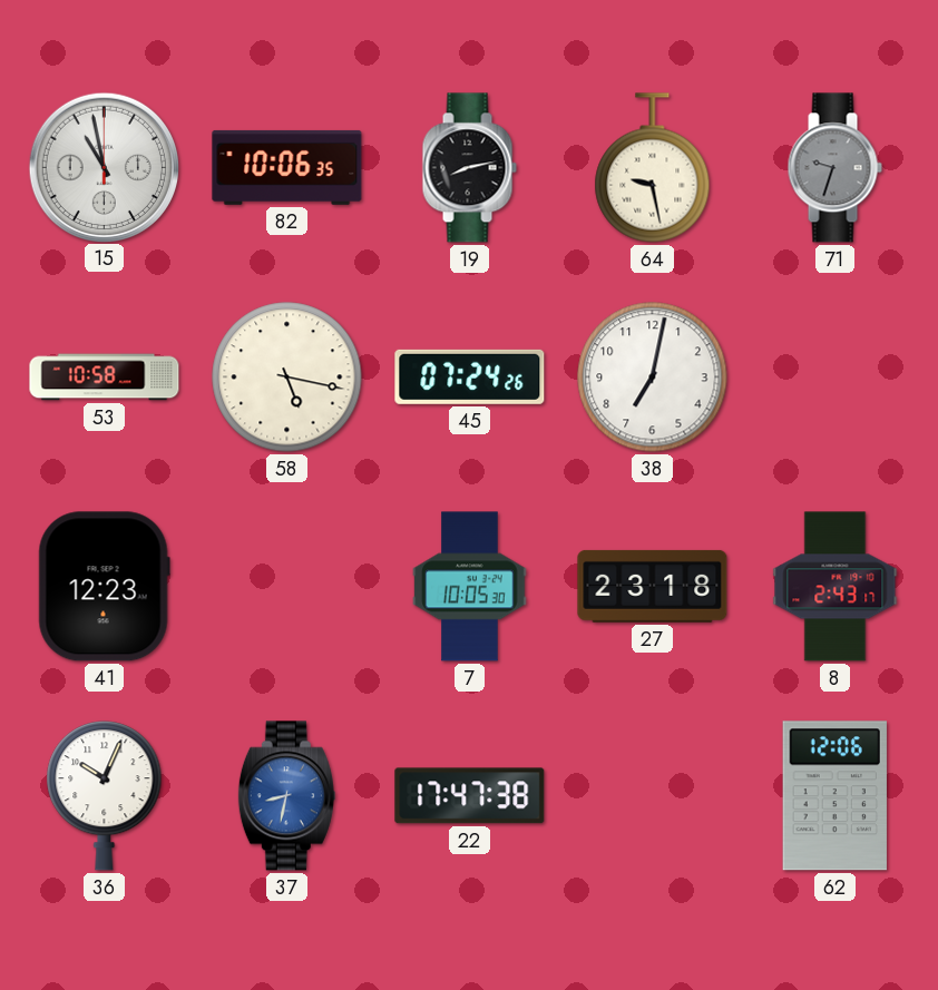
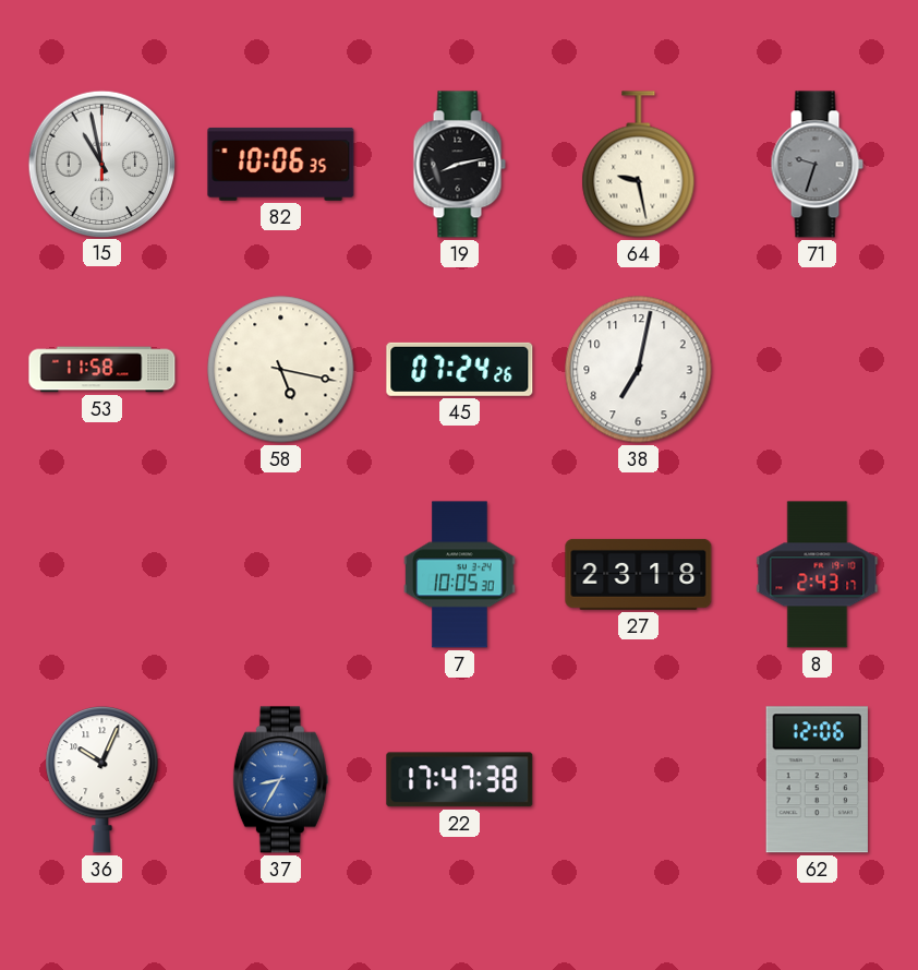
53: 10:58 -> 11:58 (102, 370)
41: 12:23 -> none (104, 587)
37: 8:32 -> 8:35 (280, 780)
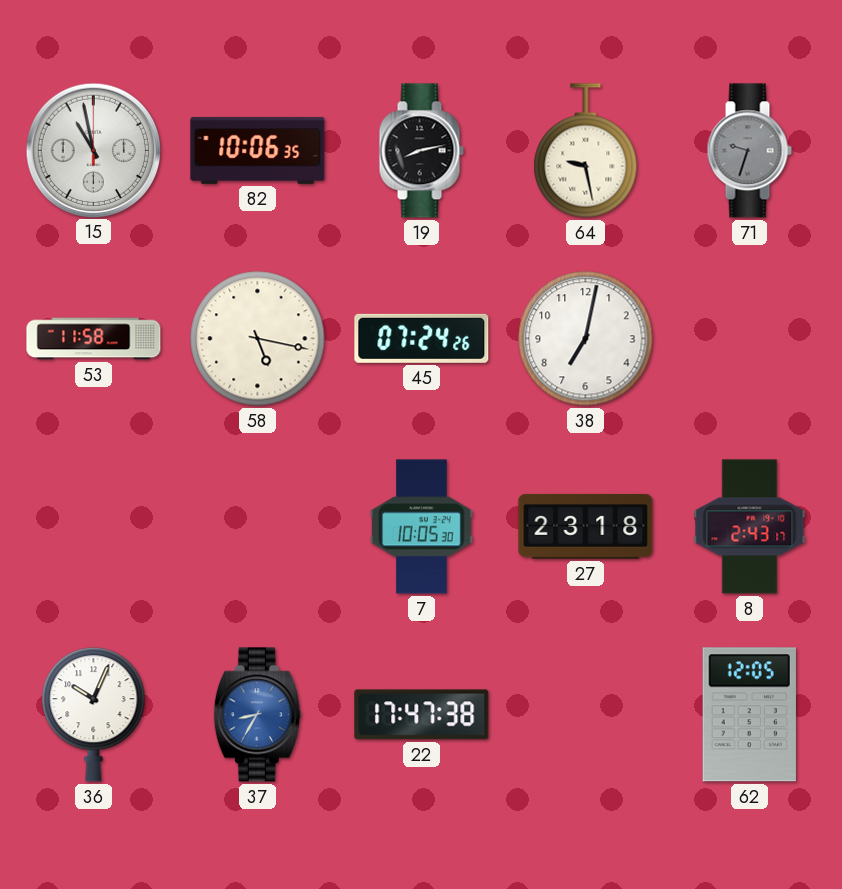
62: 12:06 -> 12:05 (749, 715)
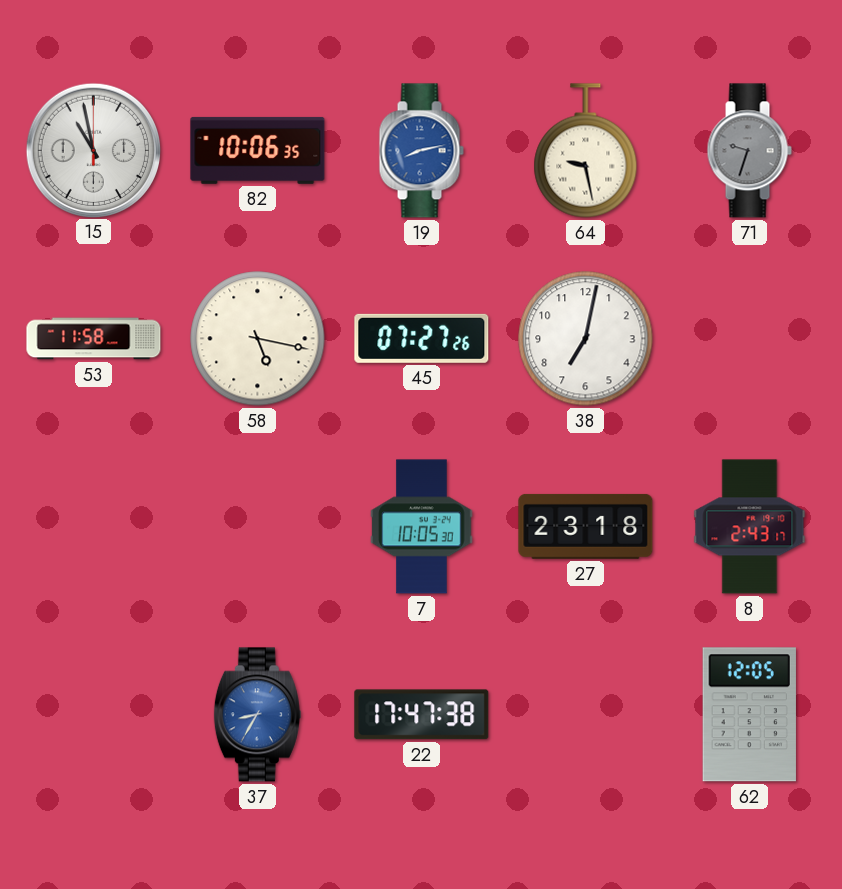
19 dial: black -> blue (421, 151)
45: 07:24 -> 07:27 (422, 338)
36: 10:04 -> none (94, 715)
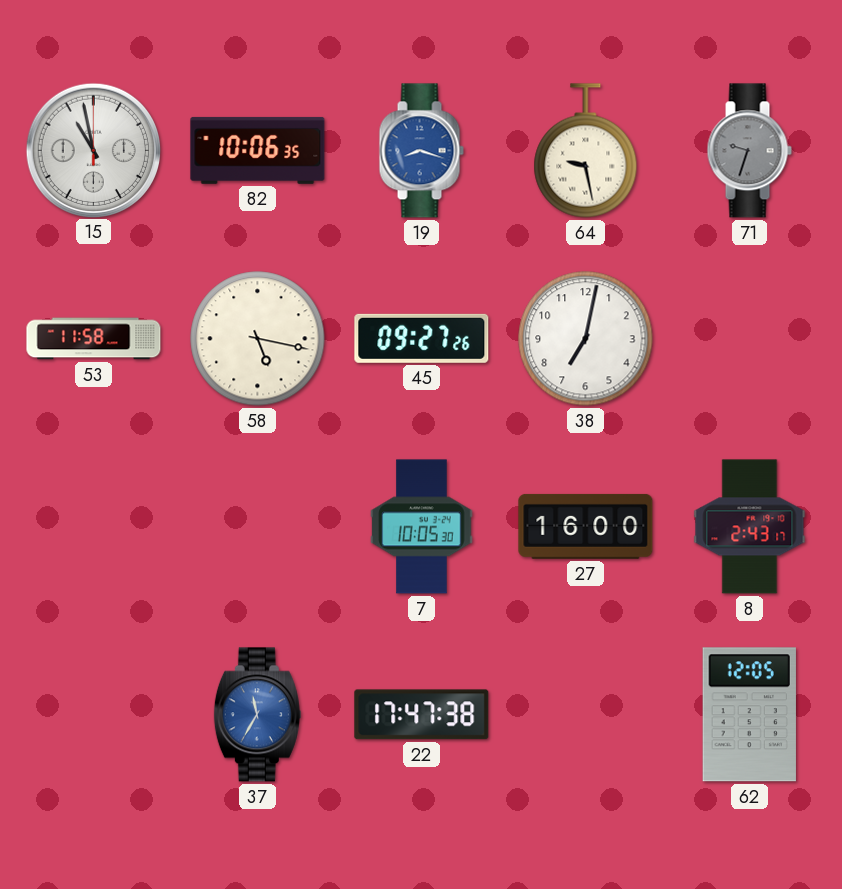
19: 8:13 -> 8:18 (421, 151)
45: 07:27 -> 09:27 (422, 338)
27: 23:18 -> 16:00 (586, 526)
37: 8:35 -> 11:35 (257, 715)
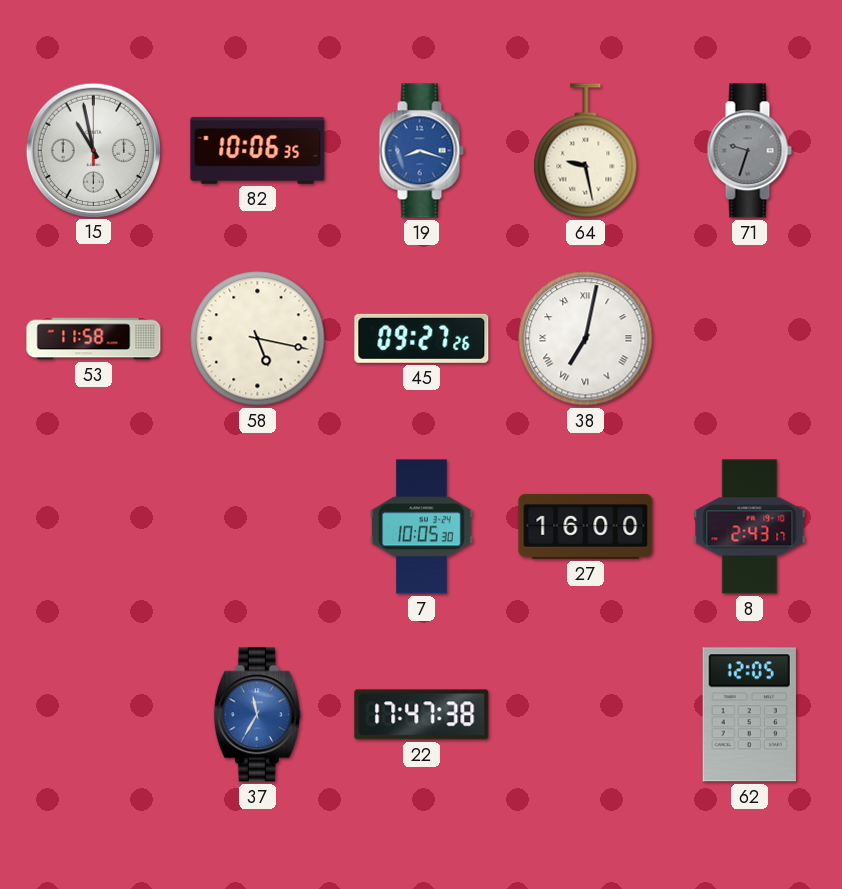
38 numerals: Arabic -> Roman (586, 339)
